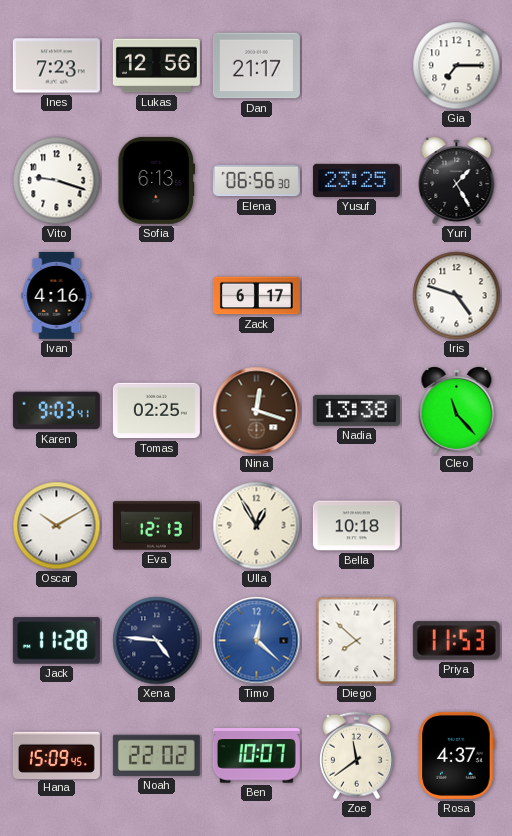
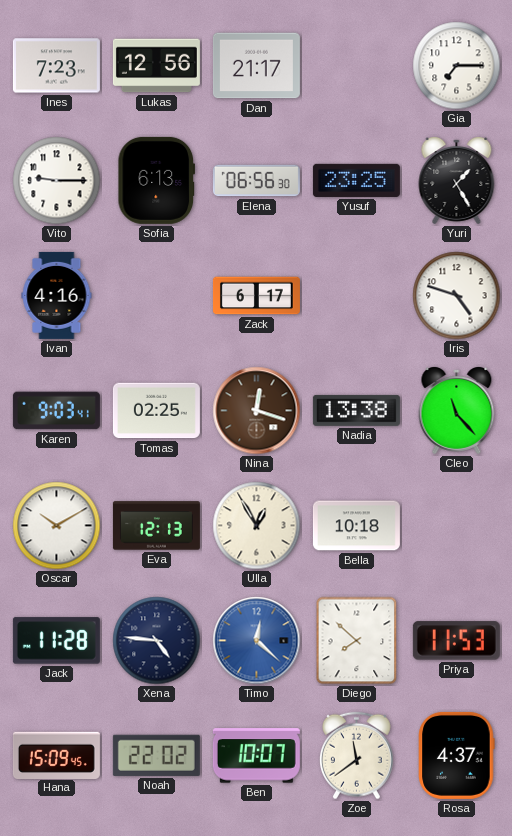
Vito: 9:18 -> 9:15 (57, 181)
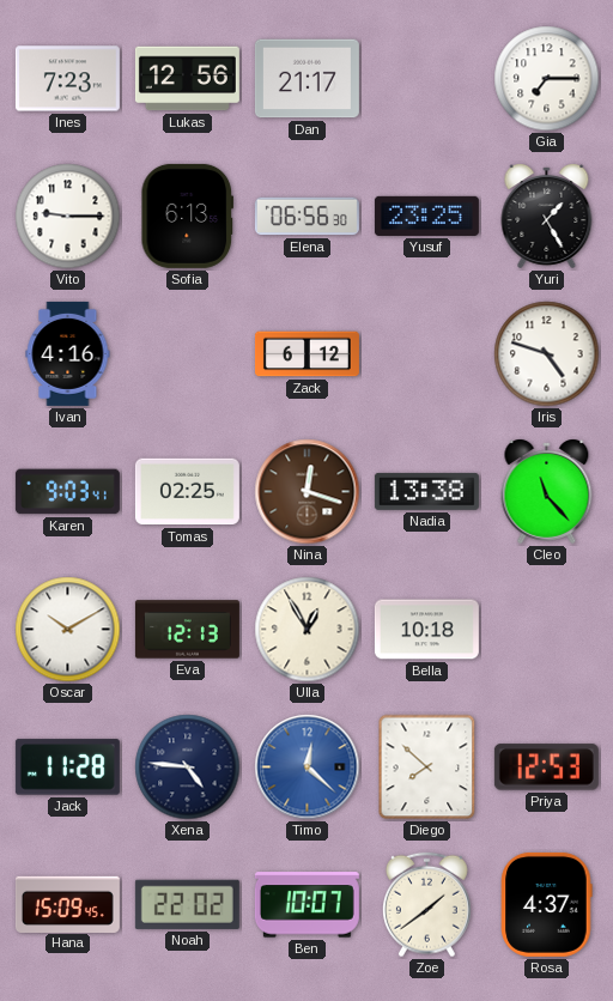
Zack: 6:17 -> 6:12 (306, 354)
Priya: 11:53 -> 12:53 (546, 768)
Zoe: 11:39 -> 1:39 (427, 905)
